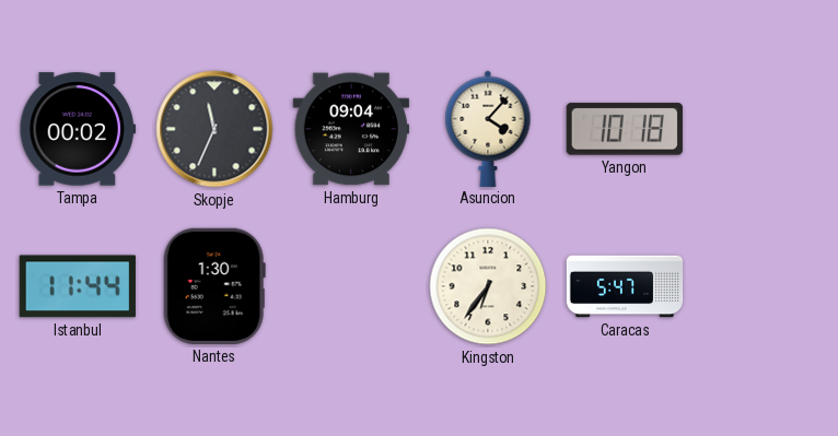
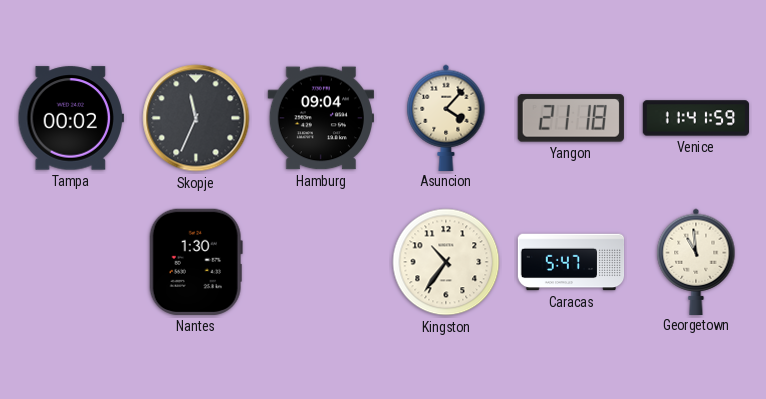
Yangon: 10:18 -> 21:18 (571, 118)
Venice: none -> 11:41 (696, 118)
Istanbul: 11:44 -> none (78, 286)
Kingston: 6:36 -> 10:36 (446, 262)
Georgetown: none -> 10:59 (696, 261)
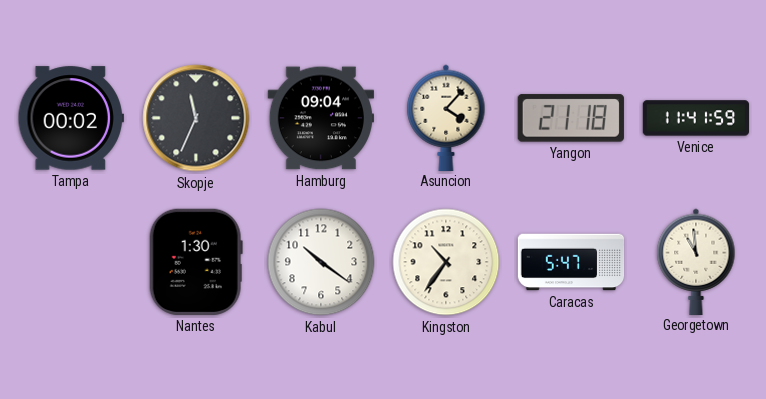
Kabul: none -> 10:21 (321, 262)
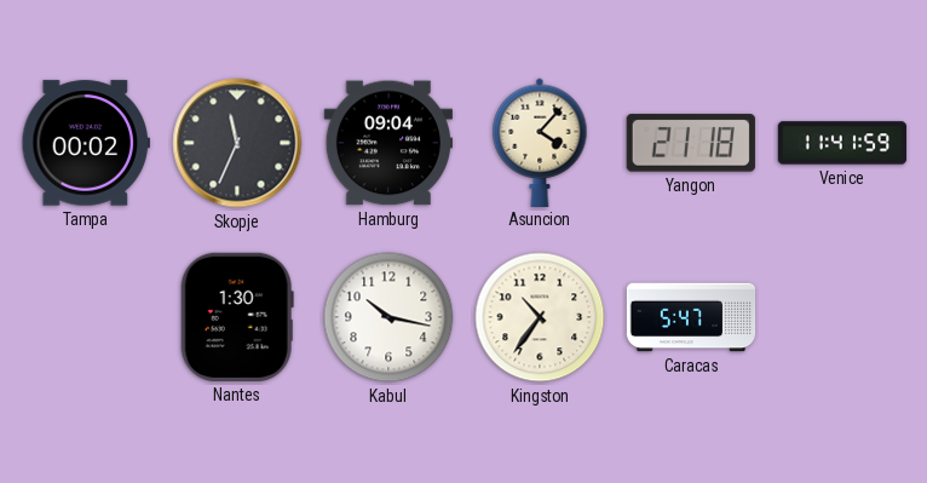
Kabul: 10:21 -> 10:17 (388, 317)
Georgetown: 10:59 -> none (696, 261)
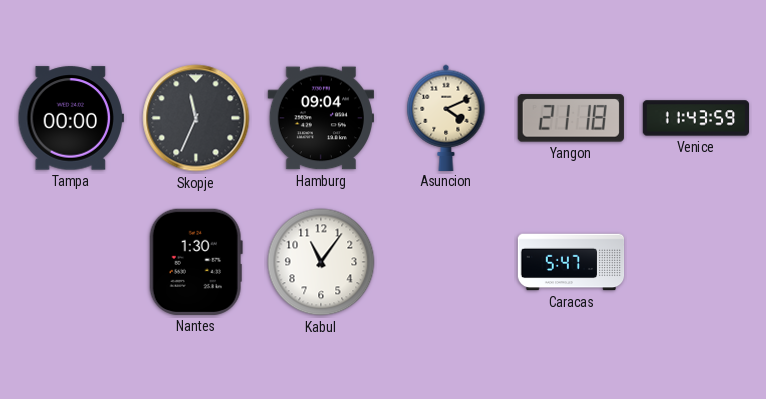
Tampa: 00:02 -> 00:00 (70, 118)
Asuncion: 4:07 -> 4:11 (446, 117)
Venice: 11:41 -> 11:43 (696, 118)
Kabul: 10:17 -> 11:06 (321, 262)
Kingston: 10:36 -> none (540, 317)
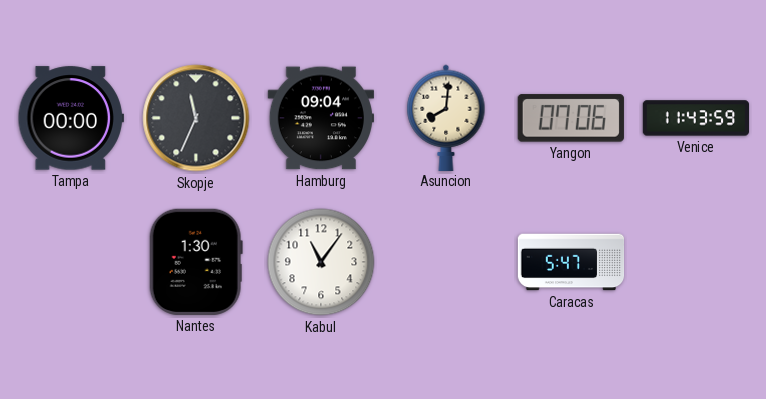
Asuncion: 4:11 -> 8:01 (446, 117)
Yangon: 21:18 -> 07:06 (571, 118)
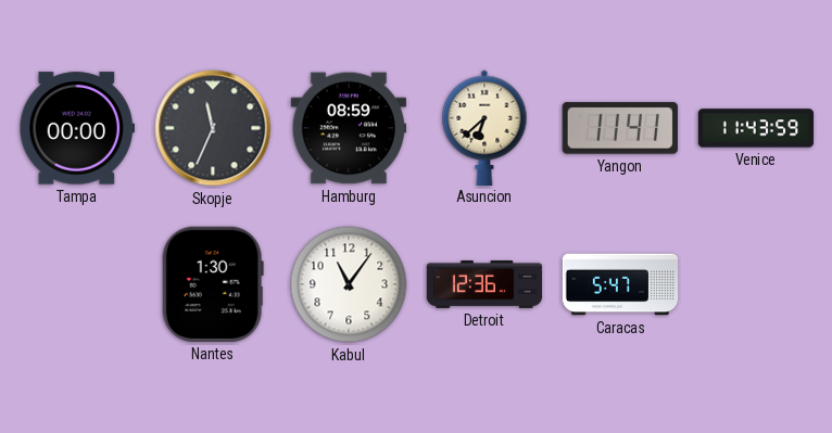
Hamburg: 09:04 -> 08:59 (348, 128)
Asuncion: 8:01 -> 6:38 (484, 127)
Yangon: 07:06 -> 11:41 (620, 128)
Detroit: none -> 12:36 (484, 285)
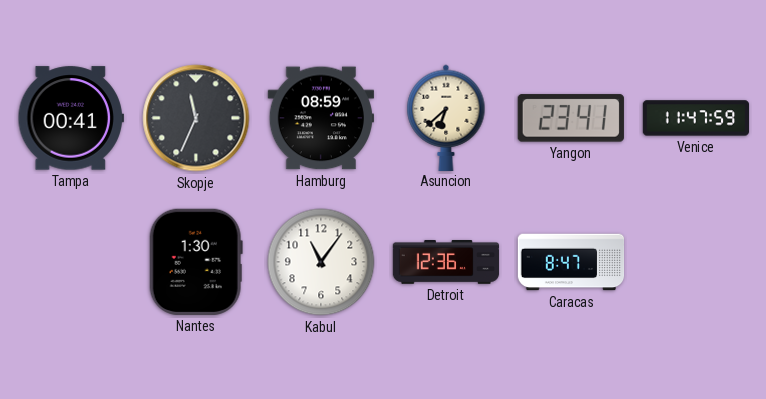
Tampa: 00:00 -> 00:41 (70, 118)
Yangon: 11:41 -> 23:41 (571, 118)
Venice: 11:43 -> 11:47 (696, 118)
Caracas: 5:47 -> 8:47 (571, 262)
